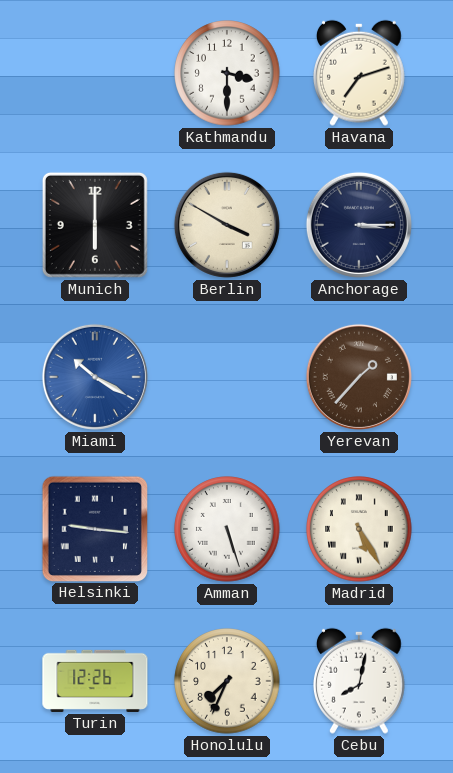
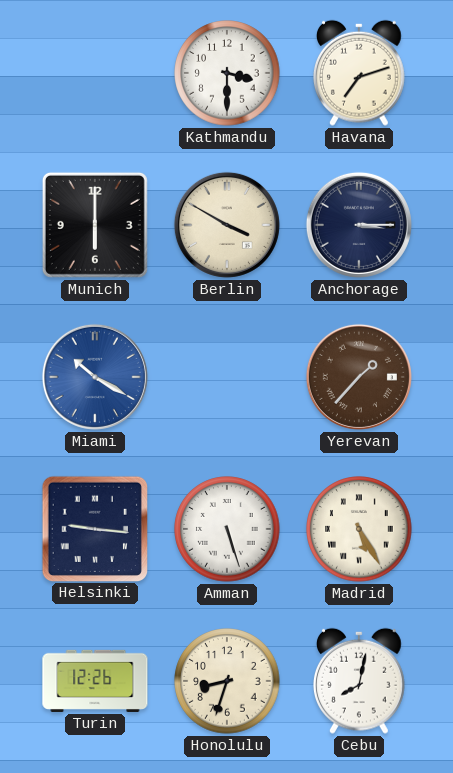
Honolulu: 7:34 -> 8:33 (227, 681)
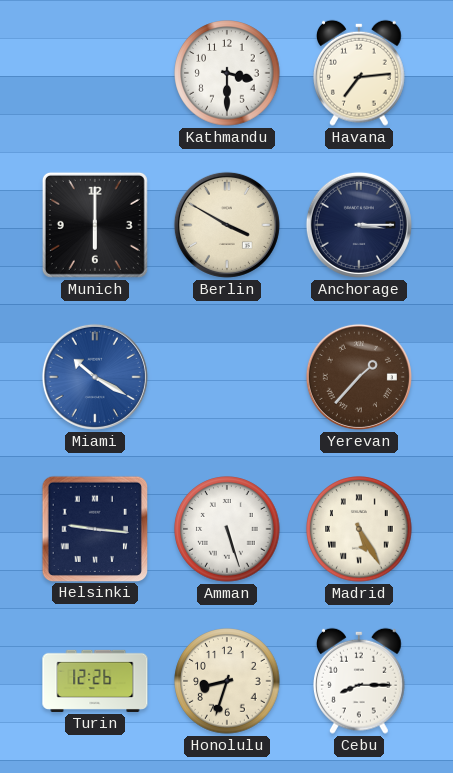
Havana: 7:12 -> 7:14 (360, 73)
Cebu: 8:02 -> 8:15 (360, 681)
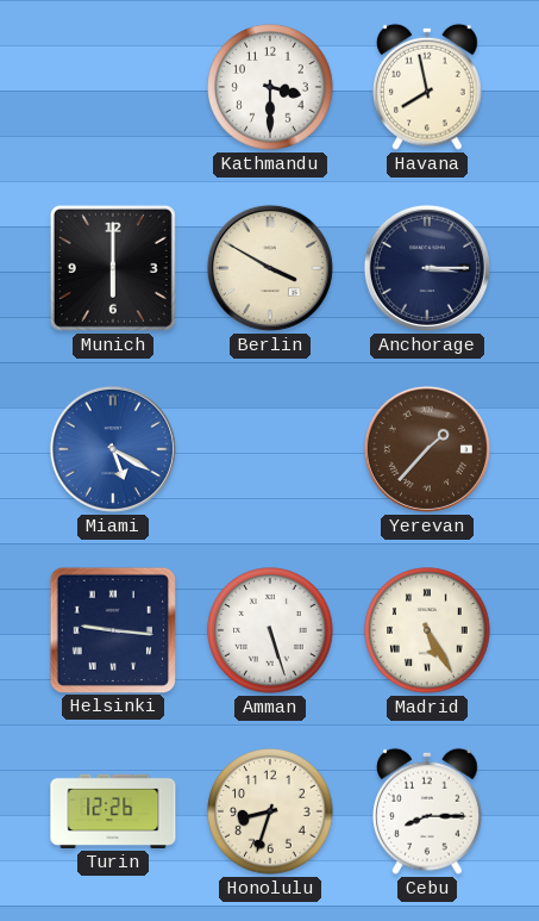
Havana: 7:14 -> 7:58 (428, 87)
Miami: 10:20 -> 5:20 (113, 449)
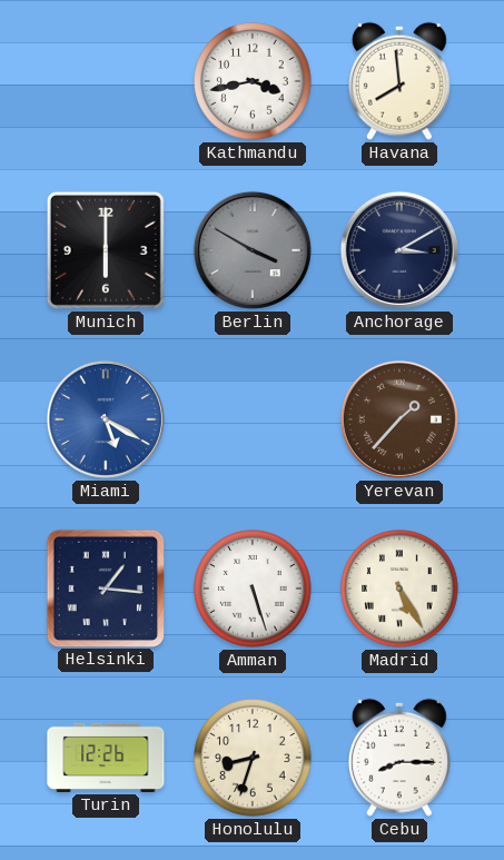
Kathmandu: 3:30 -> 3:43 (253, 81)
Havana: 7:58 -> 7:59 (401, 81)
Berlin dial: cream -> grey (253, 250)
Anchorage: 3:15 -> 3:10 (399, 250)
Helsinki: 9:16 -> 1:16 (105, 587)
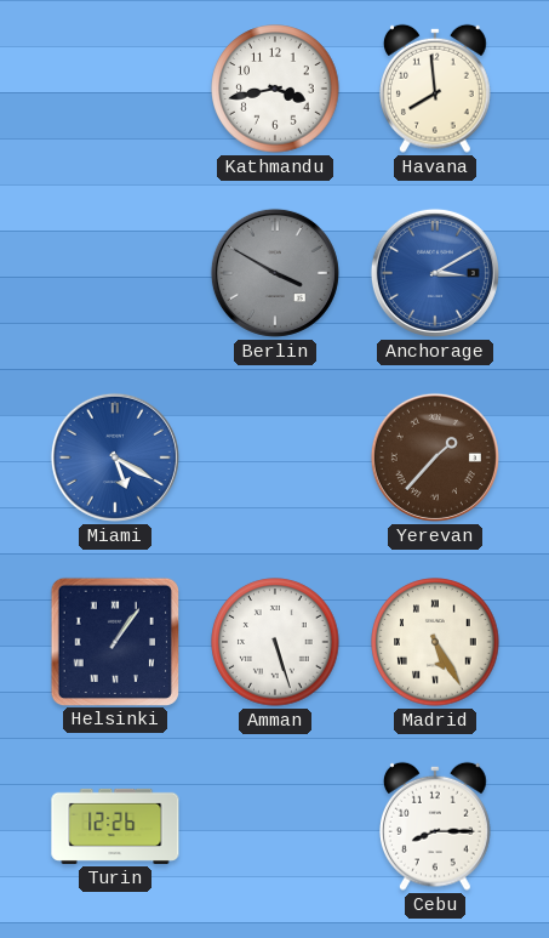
Munich: 6:00 -> none (106, 250)
Anchorage dial: navy -> blue (435, 273)
Helsinki: 1:16 -> 1:06 (114, 641)
Honolulu: 8:33 -> none (253, 758)
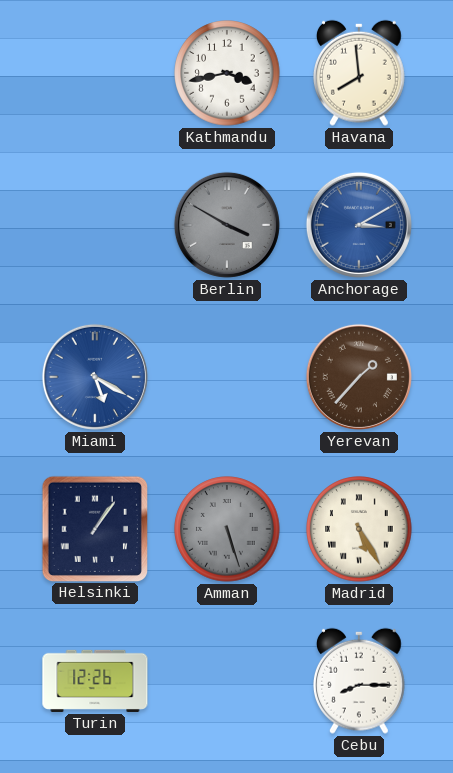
Amman dial: white -> grey (227, 529)
